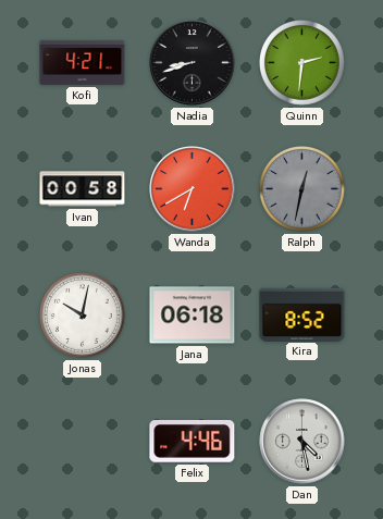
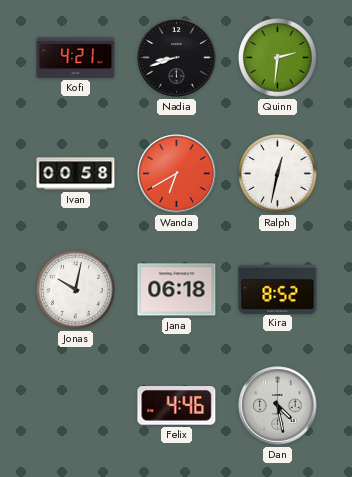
Ralph dial: grey -> white (278, 174)
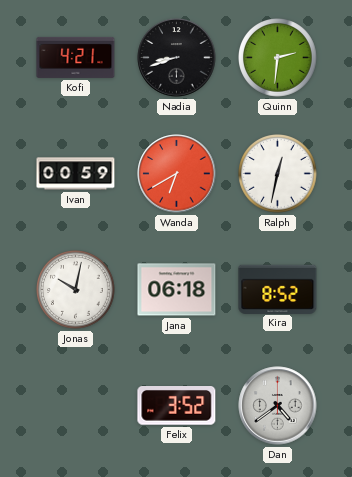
Ivan: 00:58 -> 00:59 (76, 174)
Felix: 4:46 -> 3:52 (177, 406)
Dan: 4:28 -> 4:39 (278, 406)
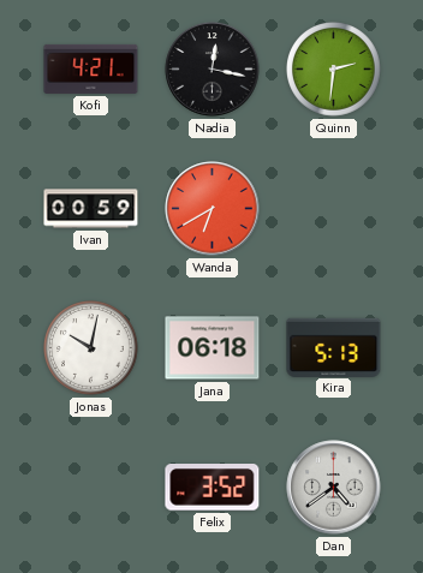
Nadia: 8:42 -> 12:17 (213, 70)
Ralph: 12:32 -> none (278, 174)
Kira: 8:52 -> 5:13 (334, 347)
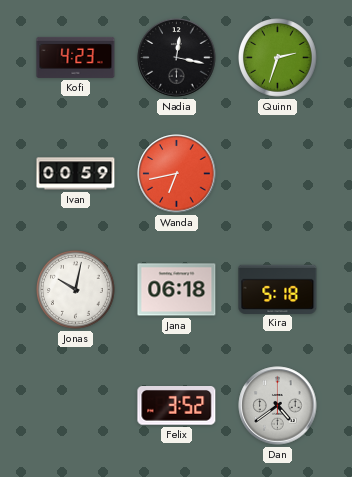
Kofi: 4:21 -> 4:23 (76, 57)
Quinn: 2:31 -> 2:33 (278, 58)
Wanda: 6:40 -> 6:43 (177, 174)
Kira: 5:13 -> 5:18 (278, 289)
